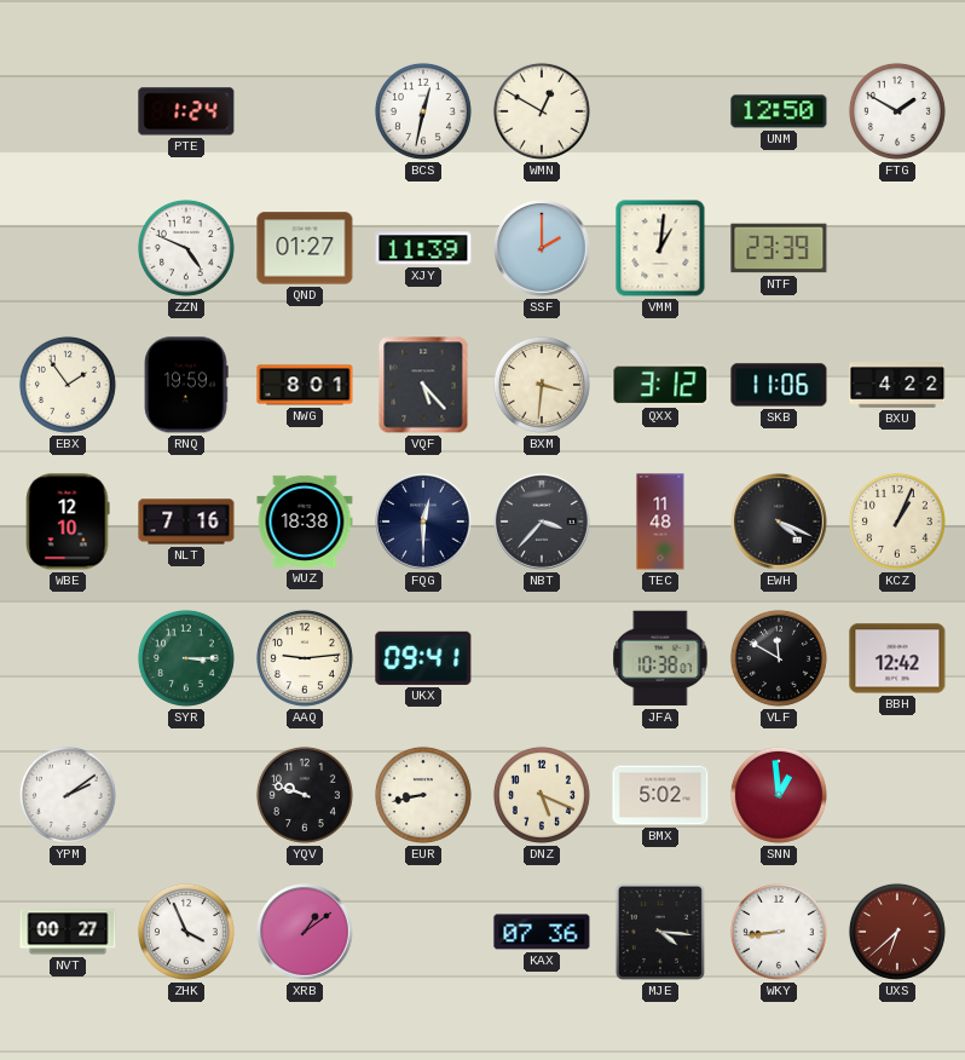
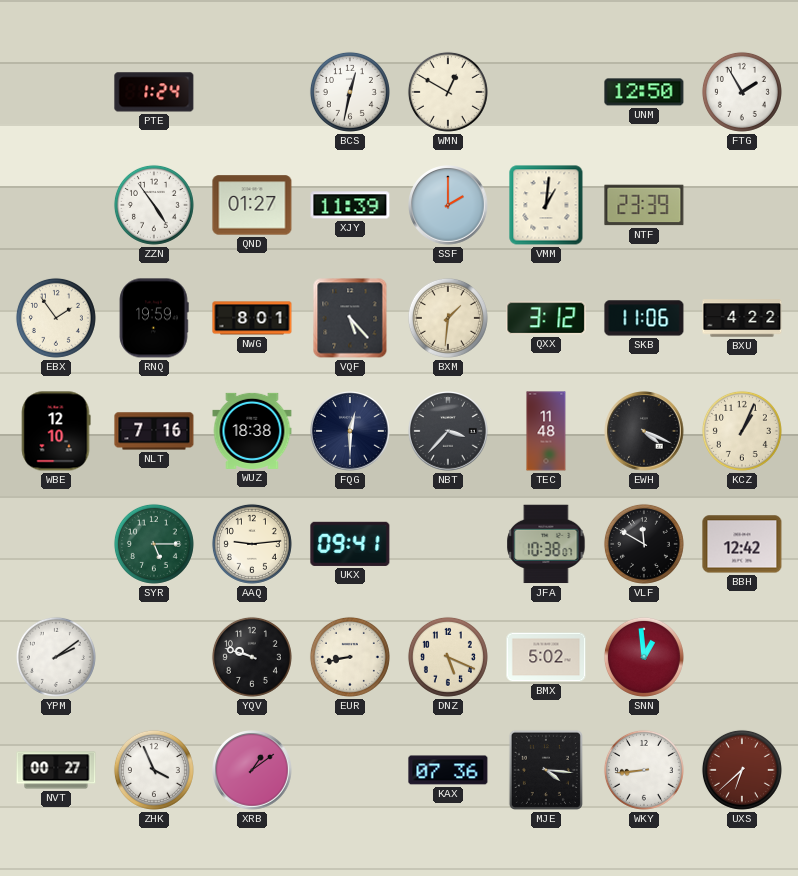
FTG: 1:50 -> 1:55 (742, 92)
ZZN: 4:49 -> 4:54 (154, 205)
BXM: 3:31 -> 1:31 (448, 318)
SYR: 3:15 -> 5:15 (154, 544)
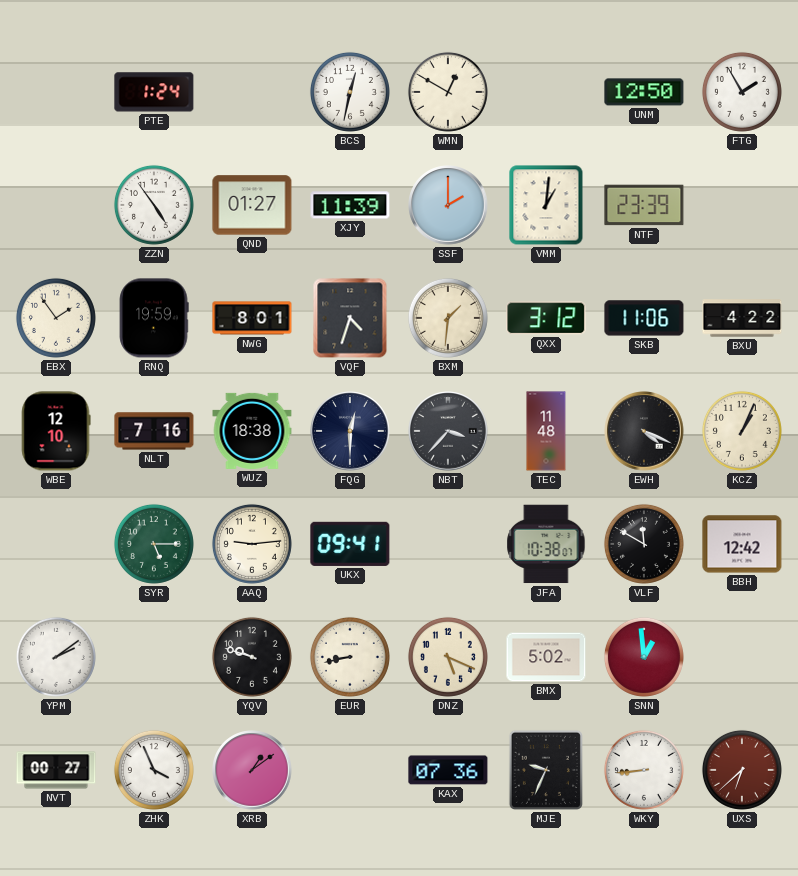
VQF: 5:23 -> 4:33 (350, 318)
MJE: 4:16 -> 9:34 (546, 770)
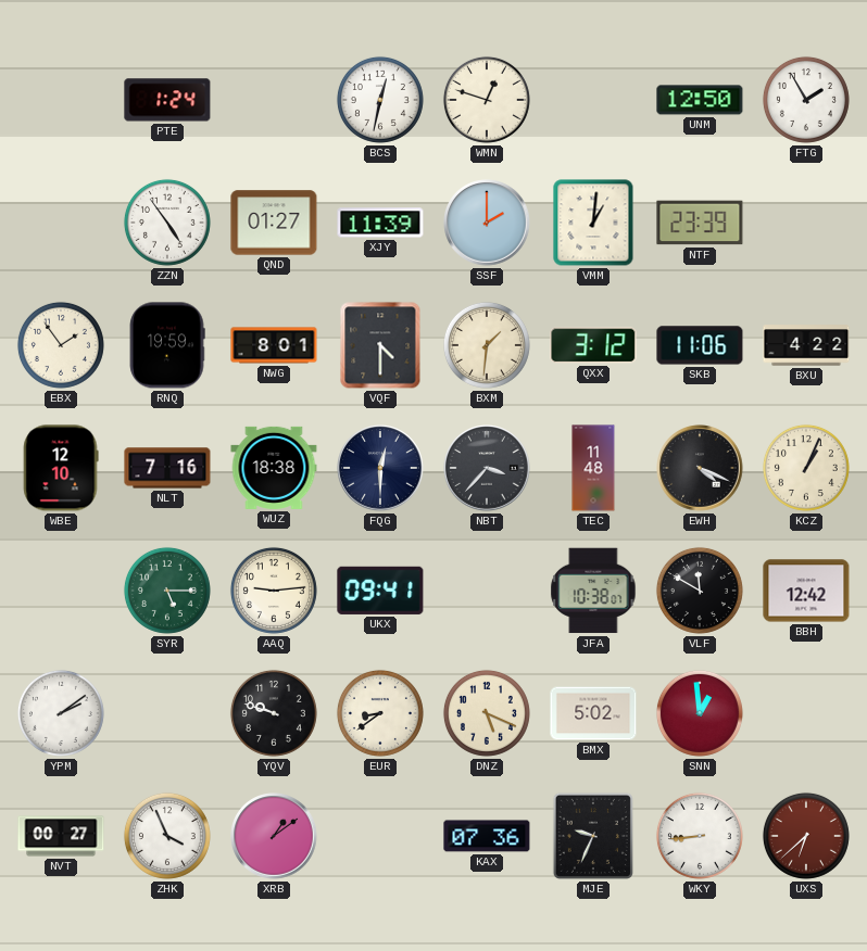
WMN: 12:50 -> 12:48 (487, 100)
VQF: 4:33 -> 4:30 (380, 345)
EUR: 8:43 -> 8:39 (380, 713)
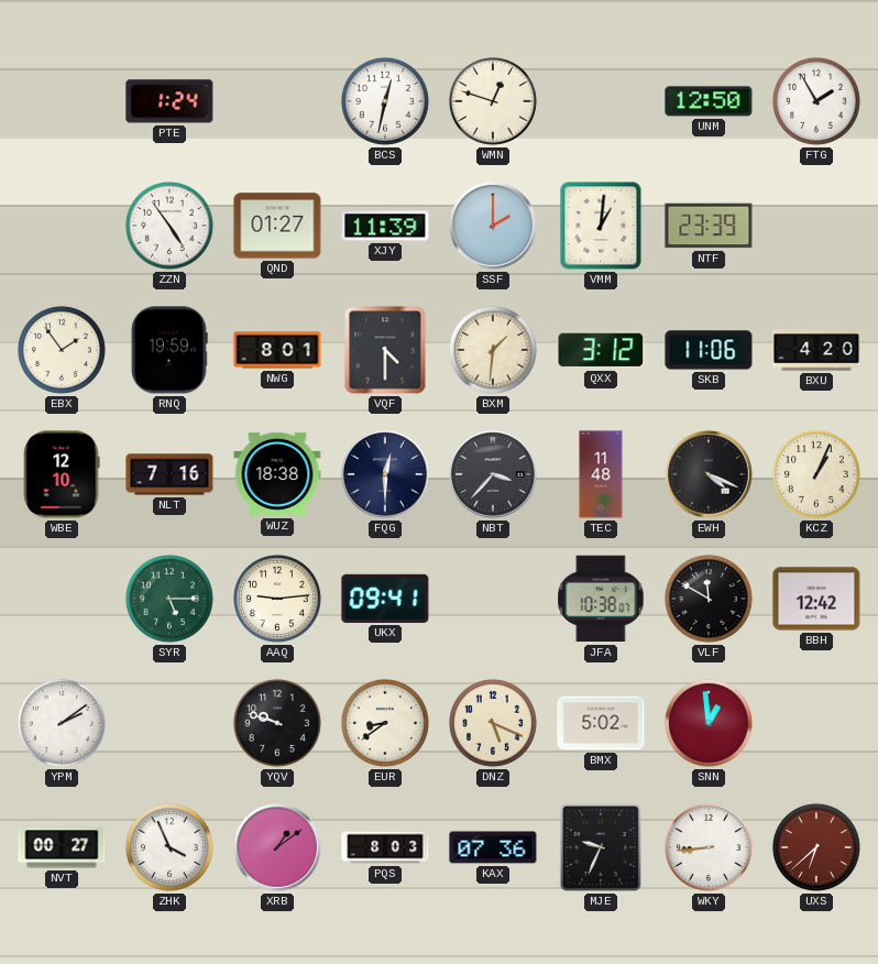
BXU: 4:22 -> 4:20 (816, 350)
PQS: none -> 8:03 (385, 847)
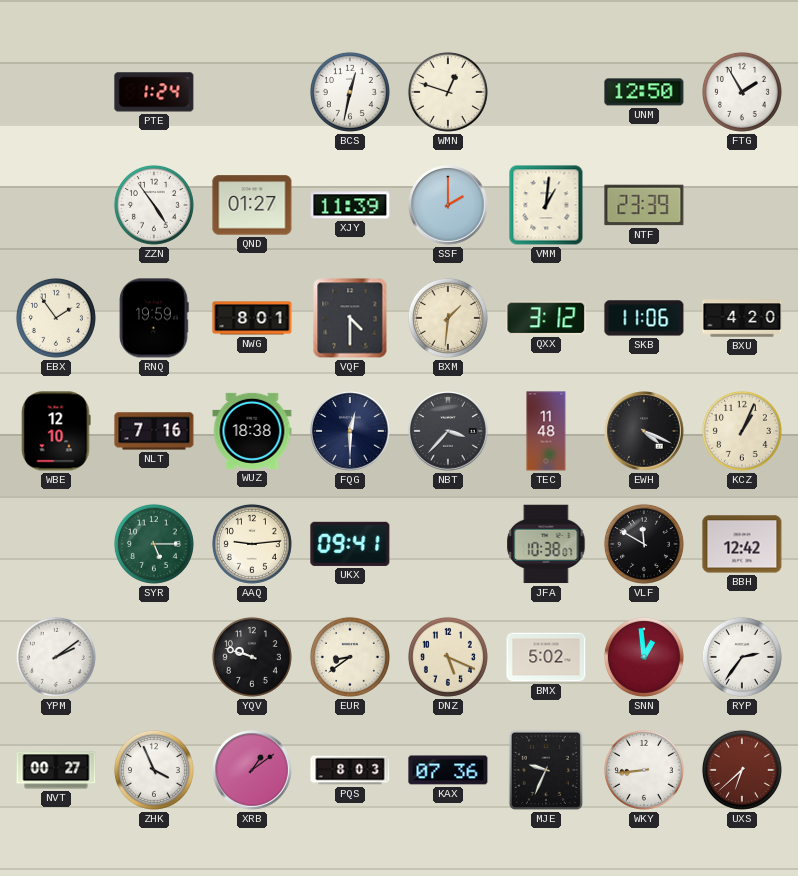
RYP: none -> 2:36 (742, 657)
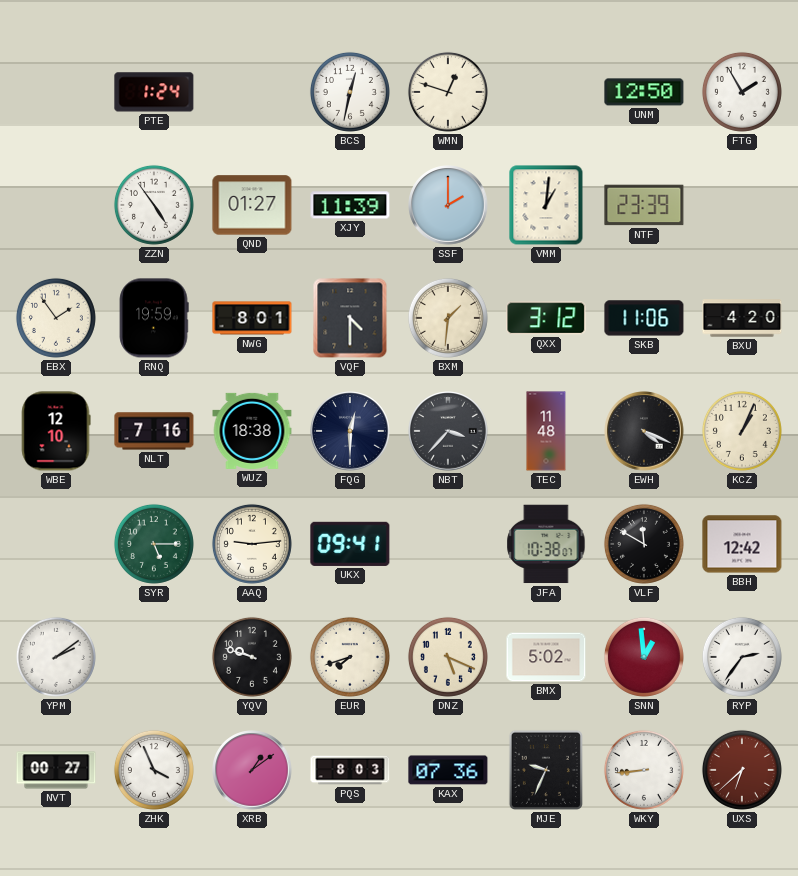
EUR: 8:39 -> 7:42 (350, 657)
